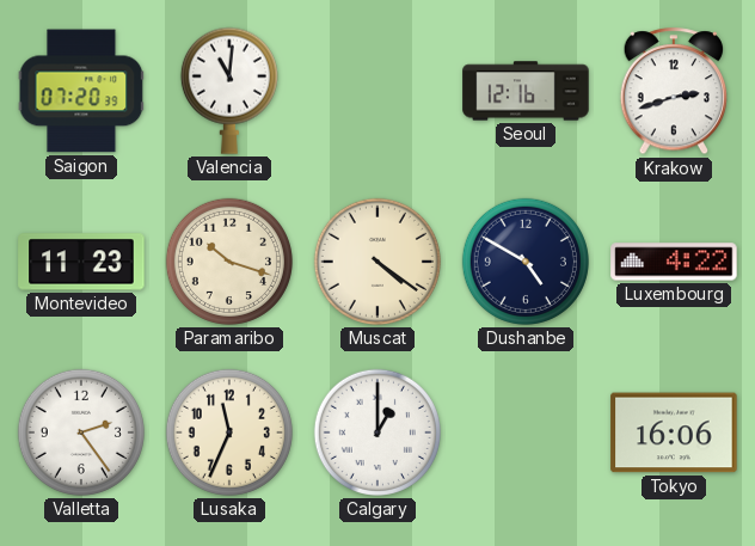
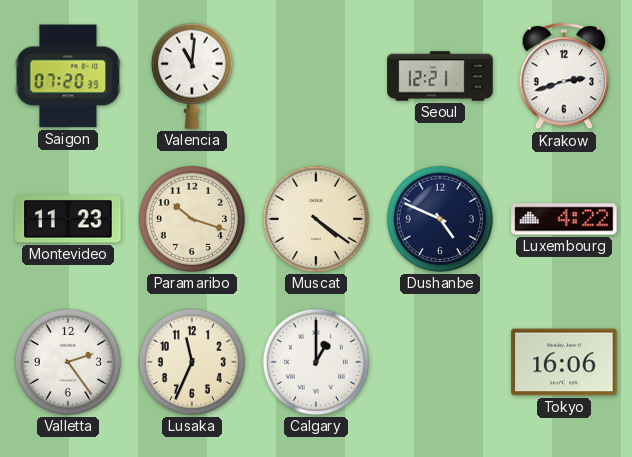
Seoul: 12:16 -> 12:21 (440, 76)
Dushanbe: 4:50 -> 4:49 (440, 219)
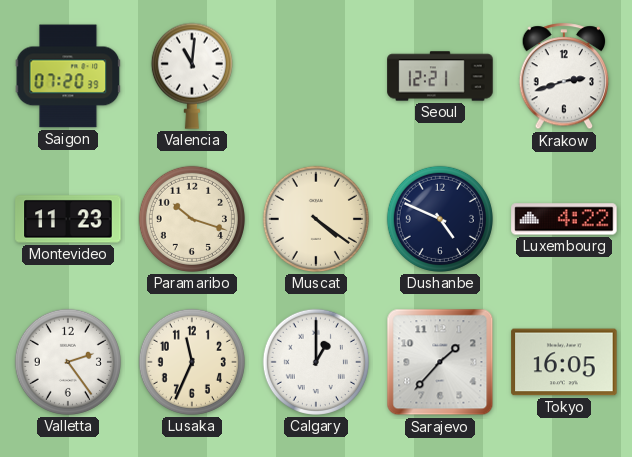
Sarajevo: none -> 1:37 (440, 362)
Tokyo: 16:06 -> 16:05 (564, 362)
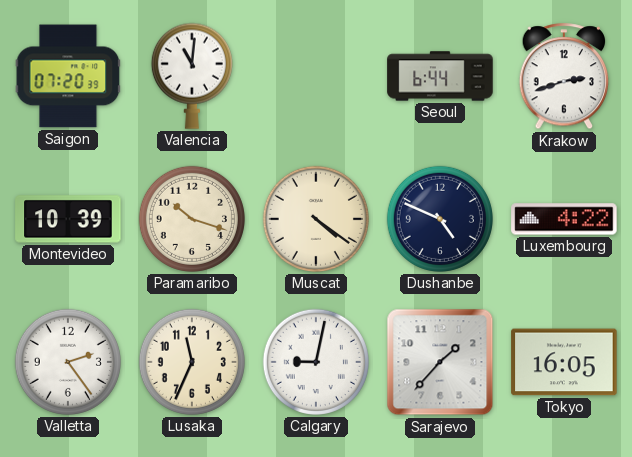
Seoul: 12:21 -> 6:44 (440, 76)
Montevideo: 11:23 -> 10:39 (68, 219)
Calgary: 1:00 -> 9:02 (316, 362)
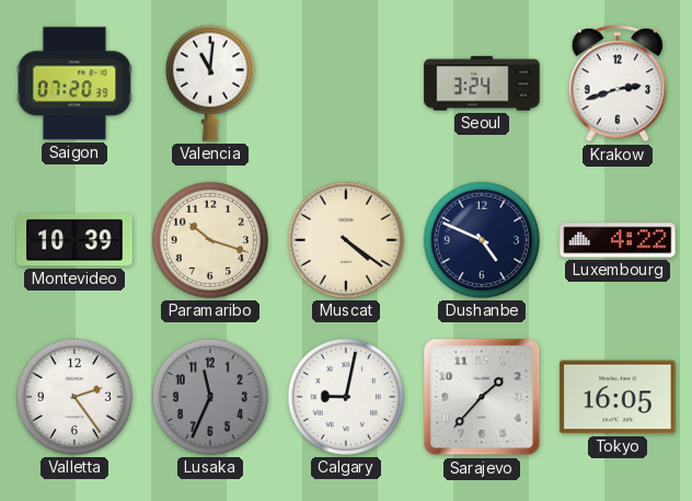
Seoul: 6:44 -> 3:24 (482, 83)
Lusaka dial: cream -> grey (210, 397)
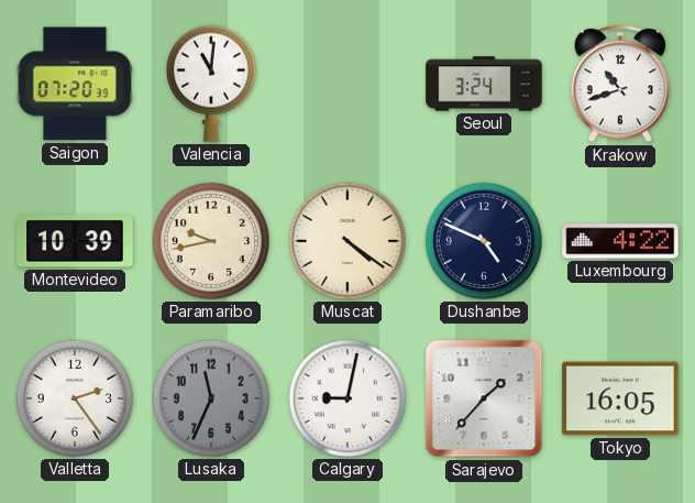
Krakow: 2:42 -> 10:42 (620, 85)
Paramaribo: 10:18 -> 9:43 (211, 241)
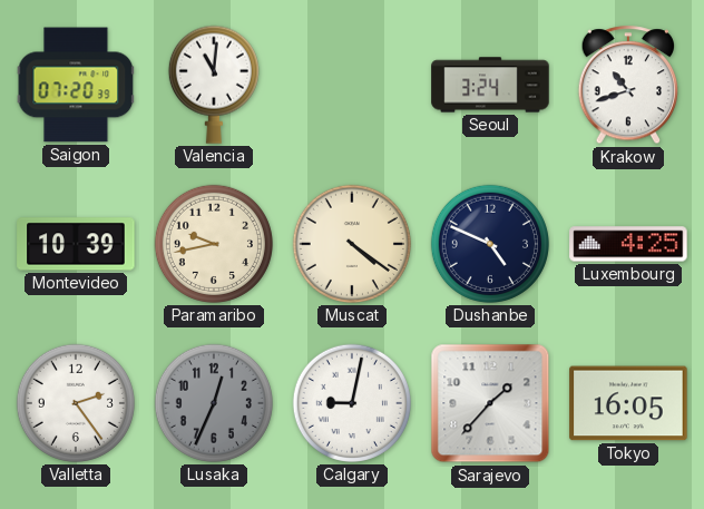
Luxembourg: 4:22 -> 4:25 (628, 244)
Lusaka: 11:34 -> 12:34 (214, 403)
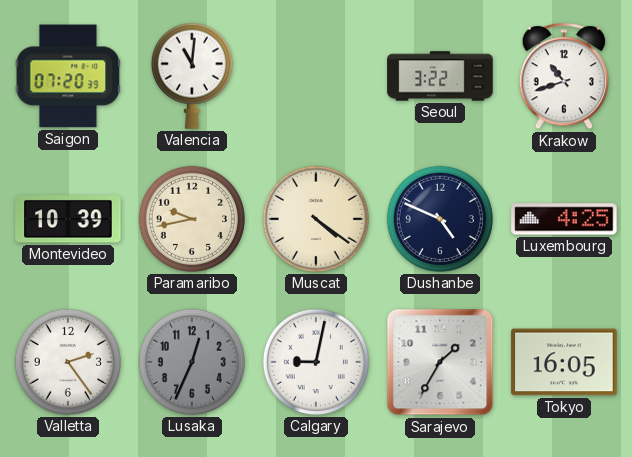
Seoul: 3:24 -> 3:22 (440, 76)
Sarajevo: 1:37 -> 1:35 (440, 362)
